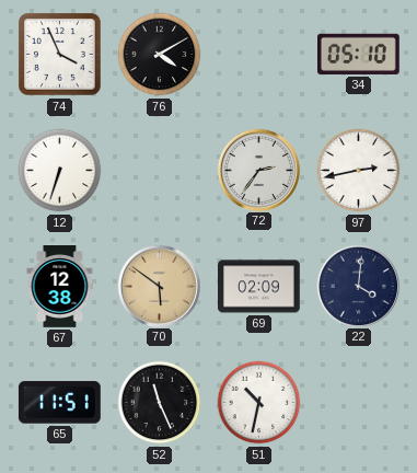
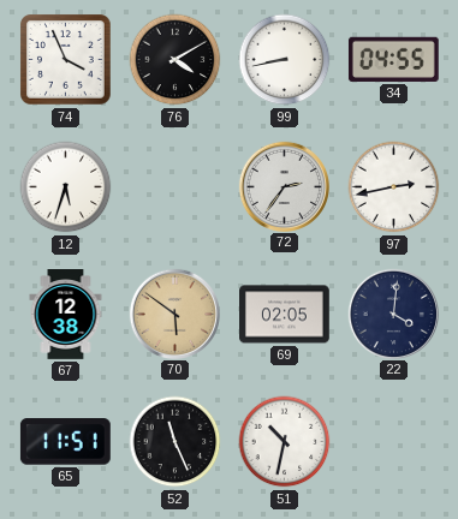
99: none -> 8:43 (285, 60)
34: 05:10 -> 04:55 (393, 59)
12: 6:33 -> 5:33 (66, 187)
69: 02:09 -> 02:05 (285, 315)
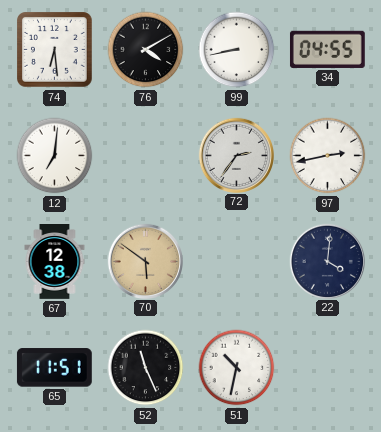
74: 3:56 -> 6:29 (55, 50)
12: 5:33 -> 7:01 (55, 156)
69: 02:05 -> none (285, 315)
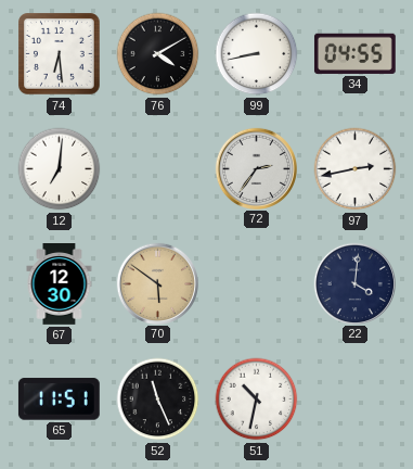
67: 12:38 -> 12:30 (60, 284)
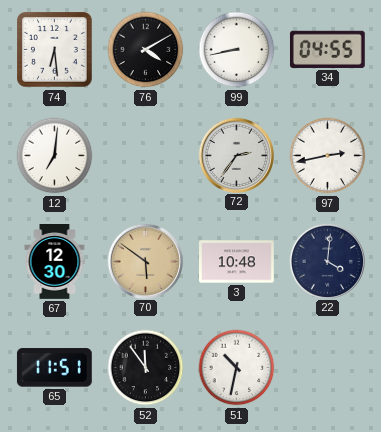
3: none -> 10:48 (237, 262)
52: 11:26 -> 11:54 (146, 368)
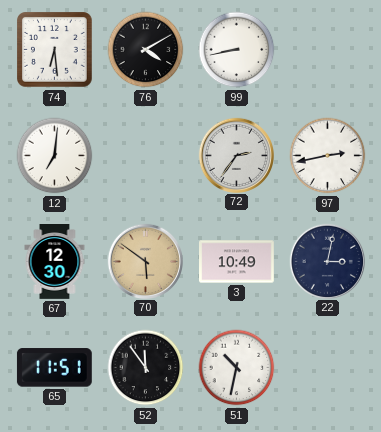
34: 04:55 -> none (327, 49)
3: 10:48 -> 10:49 (237, 262)
22: 4:01 -> 3:02 (327, 261)
